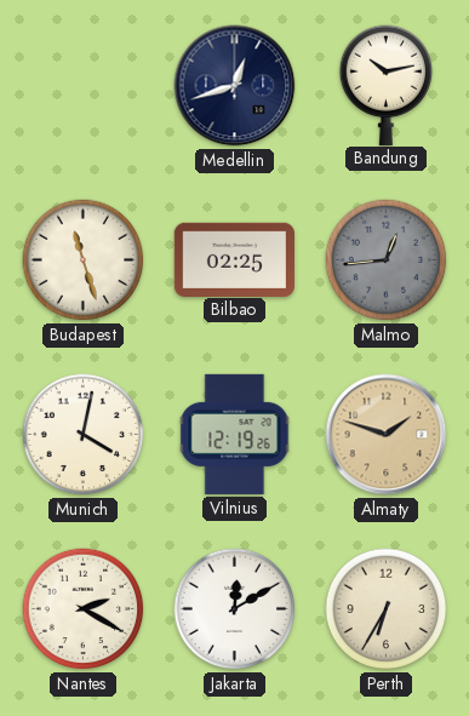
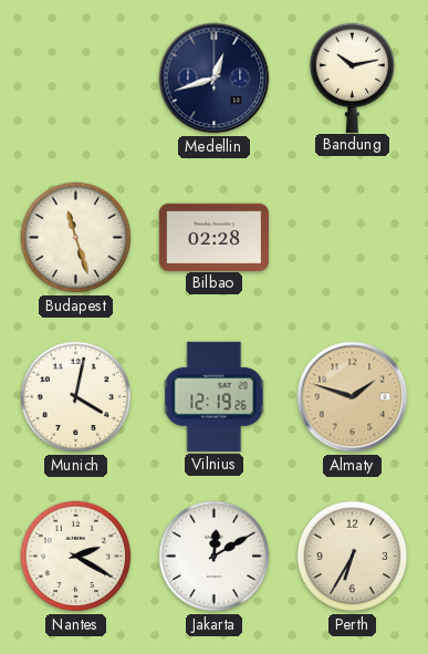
Bilbao: 02:25 -> 02:28 (213, 237)
Malmo: 12:44 -> none (387, 260)
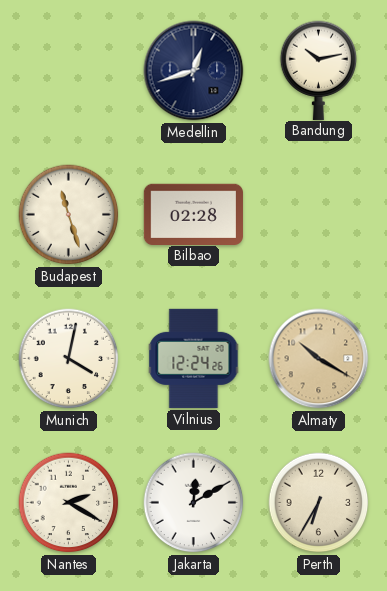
Vilnius: 12:19 -> 12:24 (194, 358)
Almaty: 1:48 -> 10:20 (319, 359)
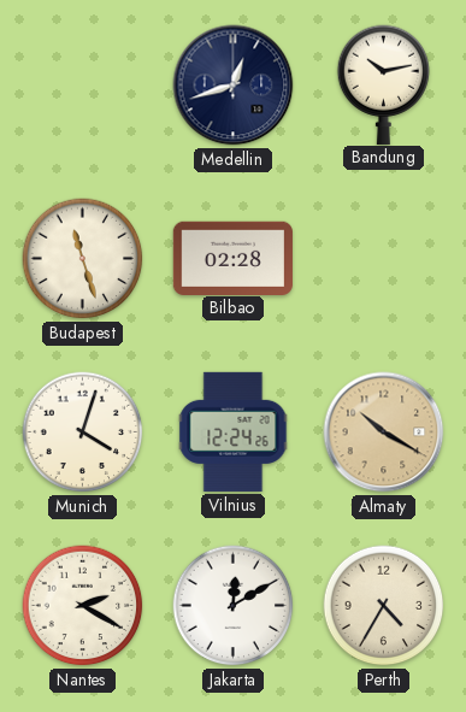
Munich: 4:02 -> 4:03 (83, 433)
Perth: 6:35 -> 4:35 (384, 606)
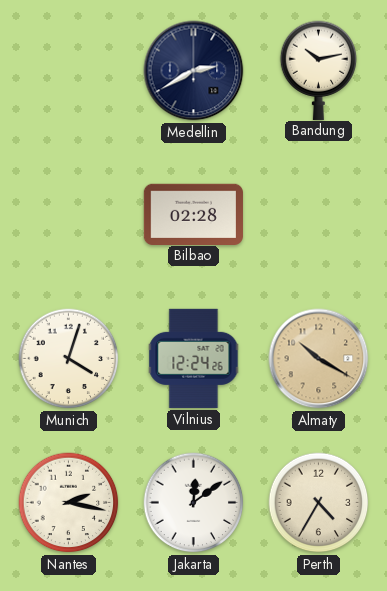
Medellin: 12:42 -> 2:40 (194, 71)
Budapest: 11:27 -> none (83, 259)
Nantes: 2:20 -> 2:17 (69, 503)
Jakarta: 12:10 -> 12:09 (194, 503)
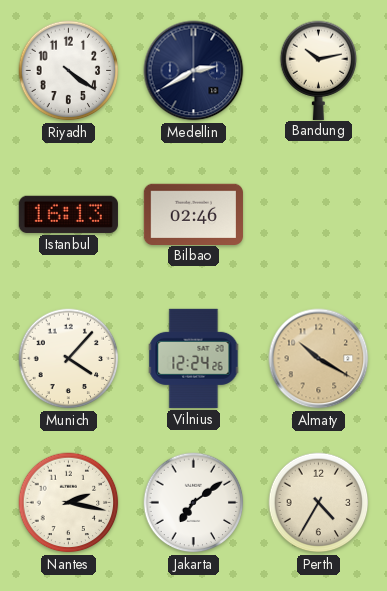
Riyadh: none -> 4:21 (69, 71)
Istanbul: none -> 16:13 (68, 214)
Bilbao: 02:28 -> 02:46 (193, 214)
Munich: 4:03 -> 4:07 (69, 359)
Jakarta: 12:09 -> 7:09 (194, 503)
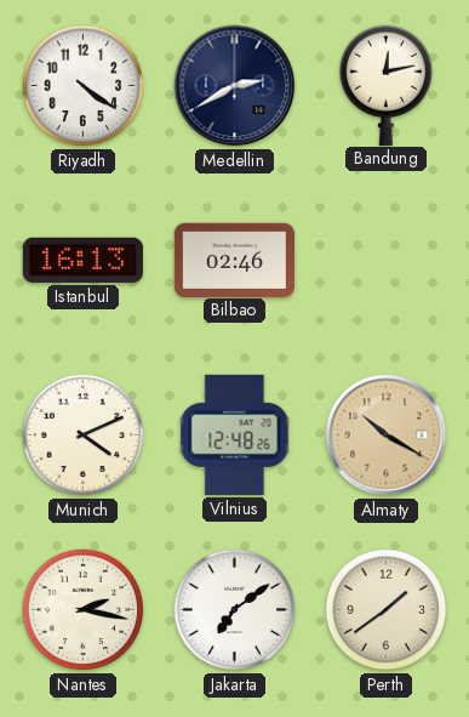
Bandung: 10:13 -> 12:13 (387, 85)
Munich: 4:07 -> 4:11 (84, 436)
Vilnius: 12:24 -> 12:48 (235, 434)
Perth: 4:35 -> 1:39 (387, 610)
